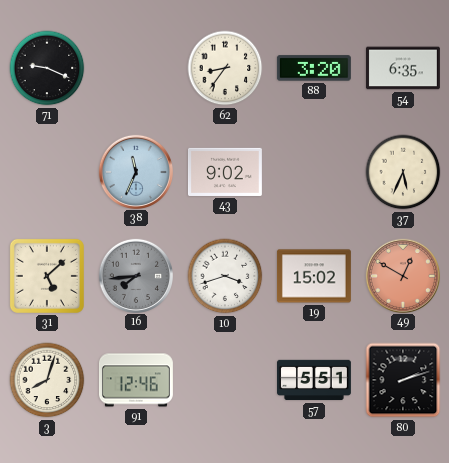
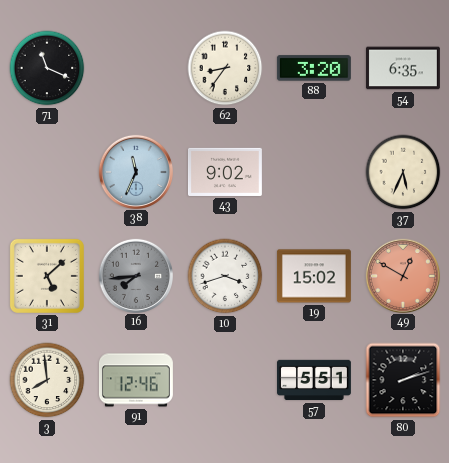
71: 9:19 -> 11:19 (47, 68)
3: 8:03 -> 7:59 (47, 380)
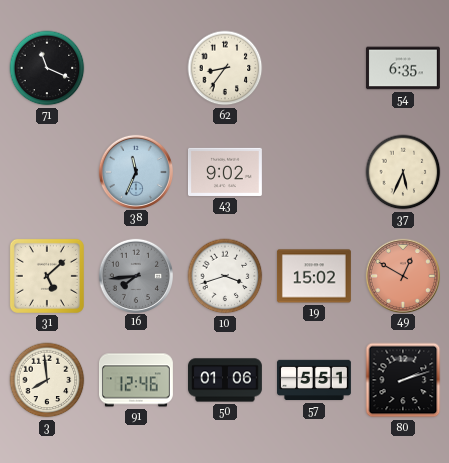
88: 3:20 -> none (314, 68)
50: none -> 01:06 (226, 380)
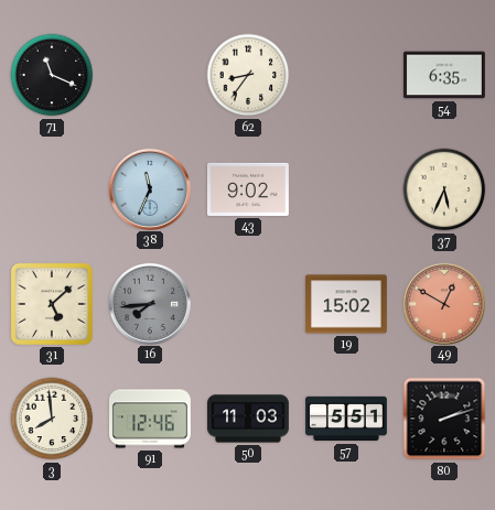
10: 3:42 -> none (225, 276)
50: 01:06 -> 11:03 (249, 419)
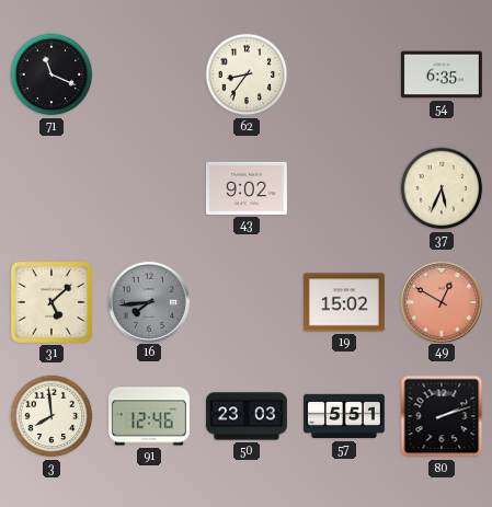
38: 11:34 -> none (149, 188)
50: 11:03 -> 23:03 (248, 416)
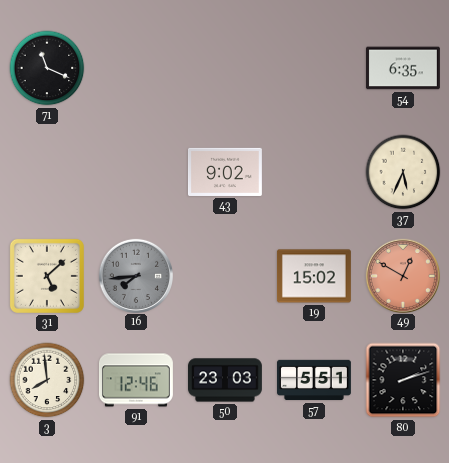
62: 8:36 -> none (247, 74)
